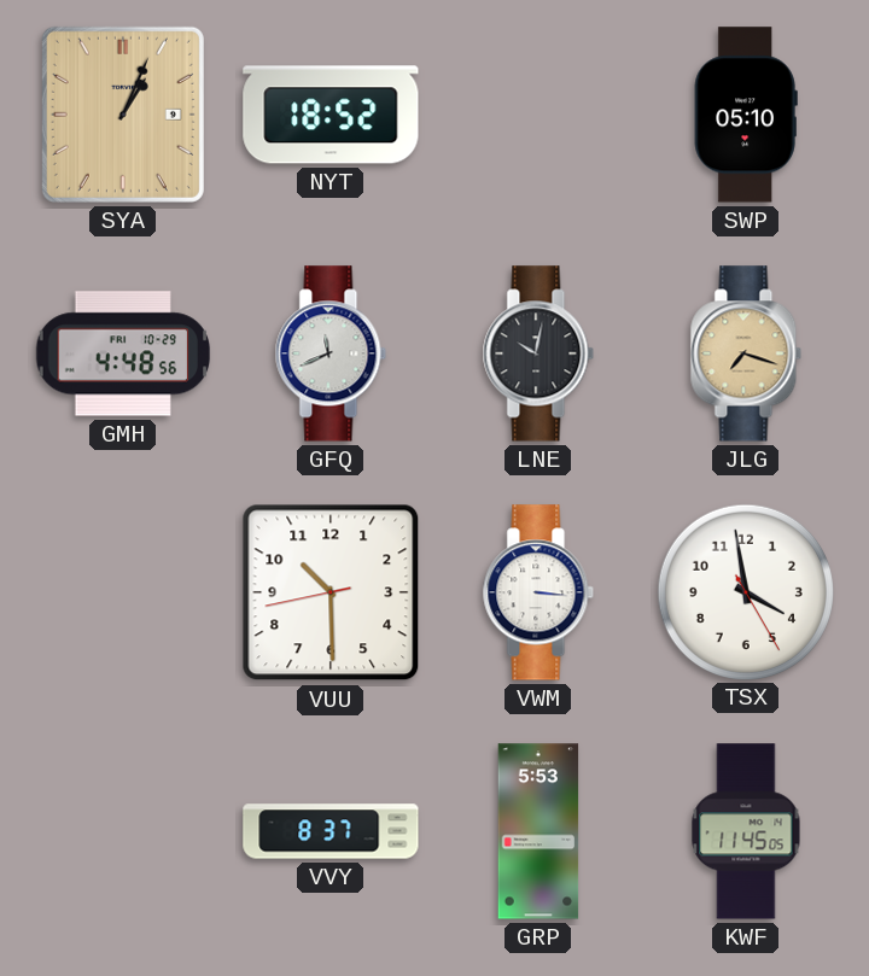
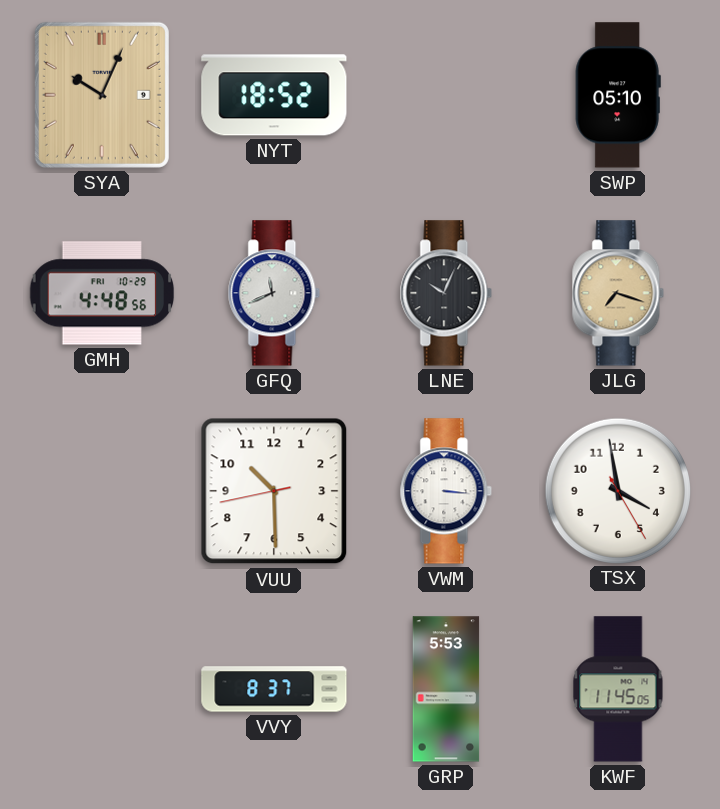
SYA: 1:04 -> 10:04 (102, 95)
LNE: 10:02 -> 10:04 (446, 293)
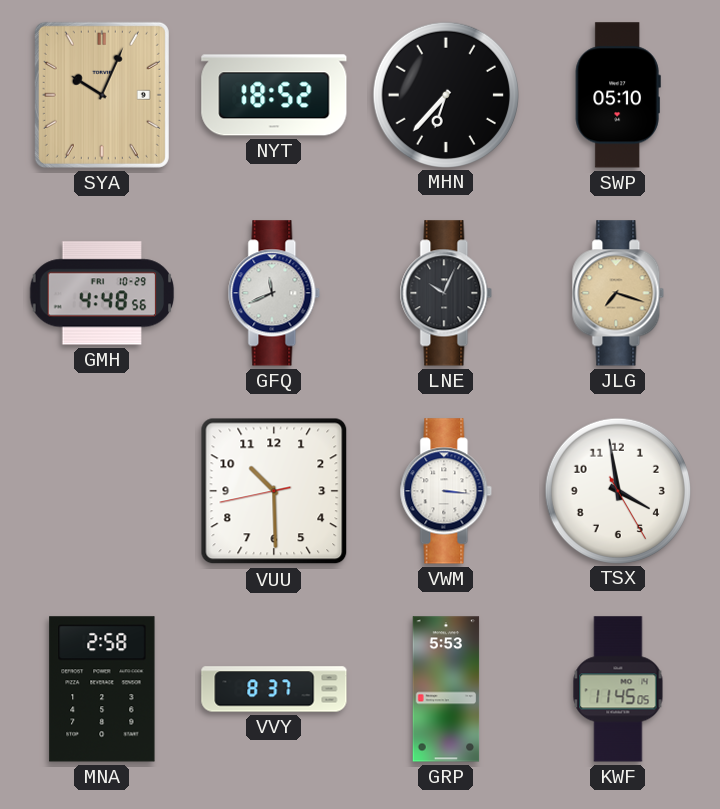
MHN: none -> 6:37 (445, 94)
MNA: none -> 2:58 (102, 689)
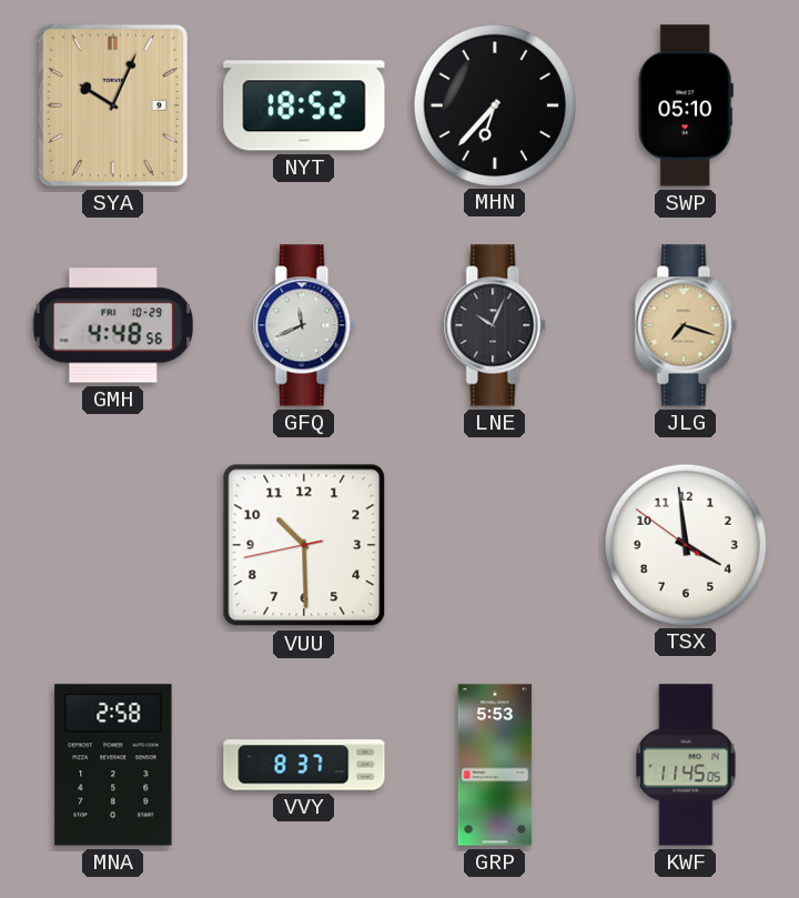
VWM: 3:16 -> none (446, 491)
TSX: 3:58:25 -> 3:58:51 (685, 544)
